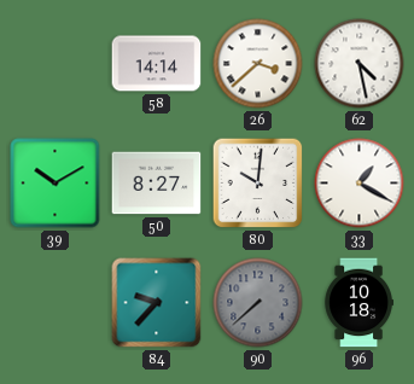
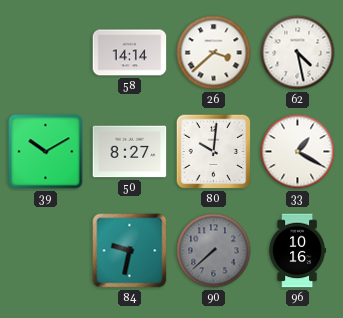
84: 9:37 -> 9:32 (130, 251)
96: 10:18 -> 10:16 (297, 251)
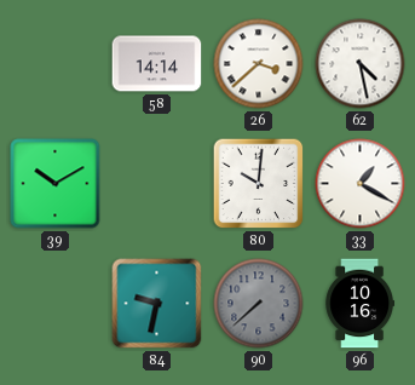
50: 8:27 -> none (130, 152)
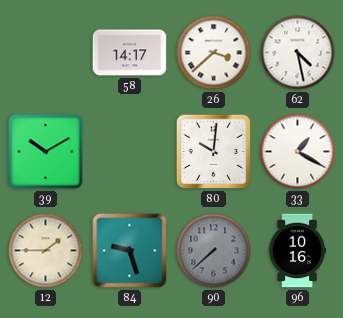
58: 14:14 -> 14:17 (130, 53)
12: none -> 1:45 (46, 251)
84: 9:32 -> 9:27 (130, 251)
